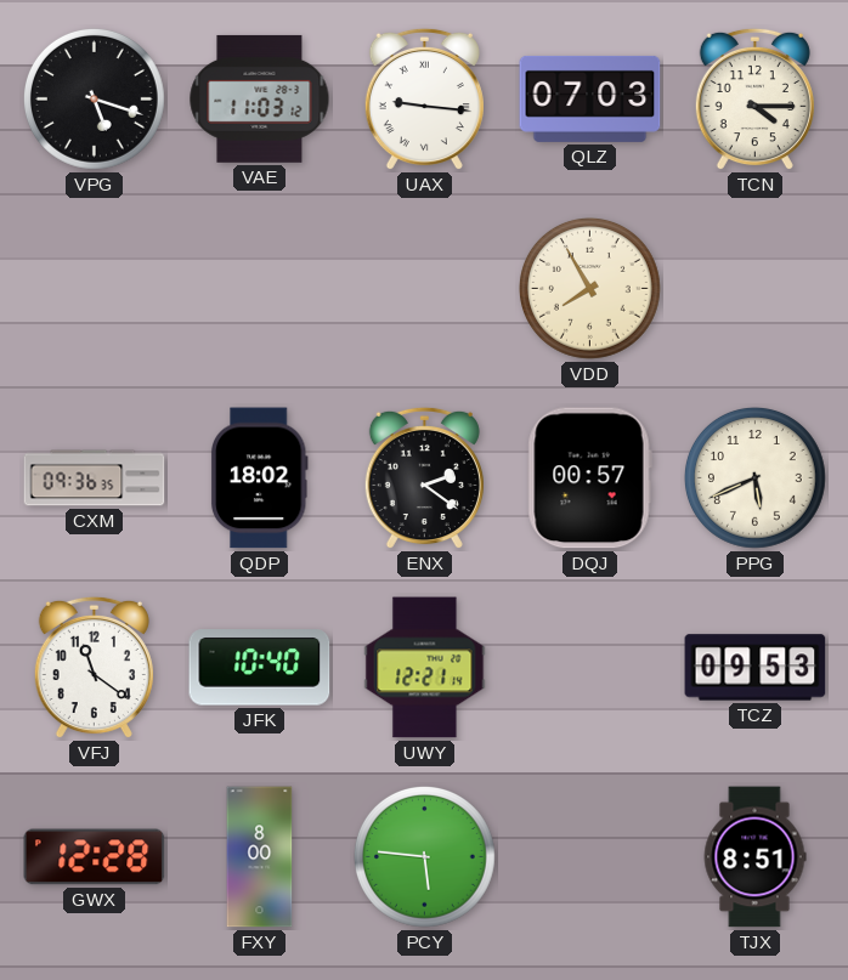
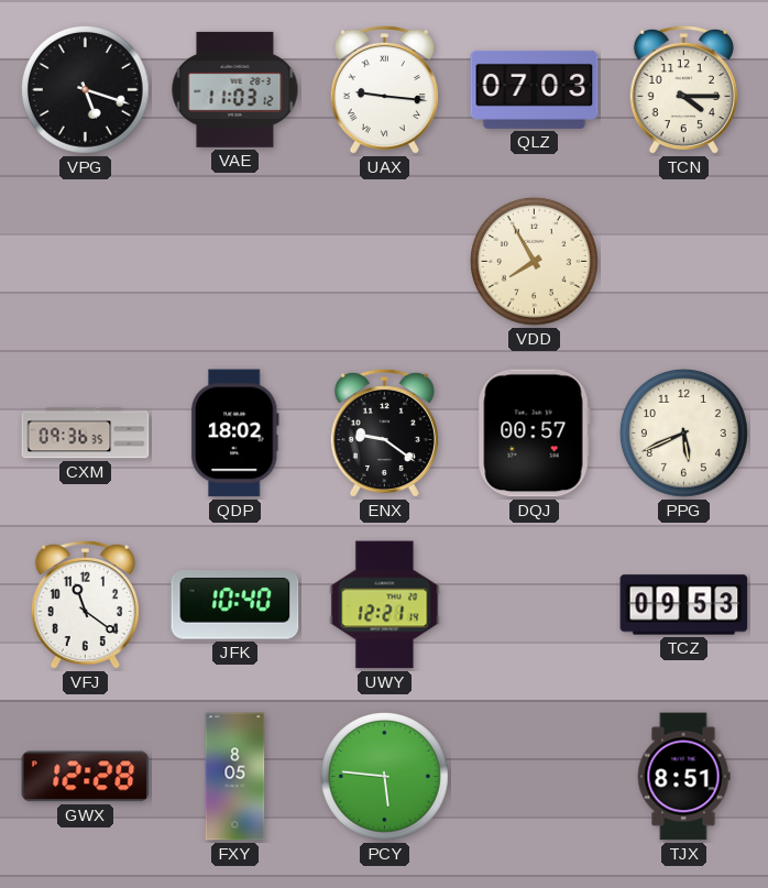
ENX: 2:21 -> 9:21 (384, 434)
FXY: 8:00 -> 8:05 (235, 777)
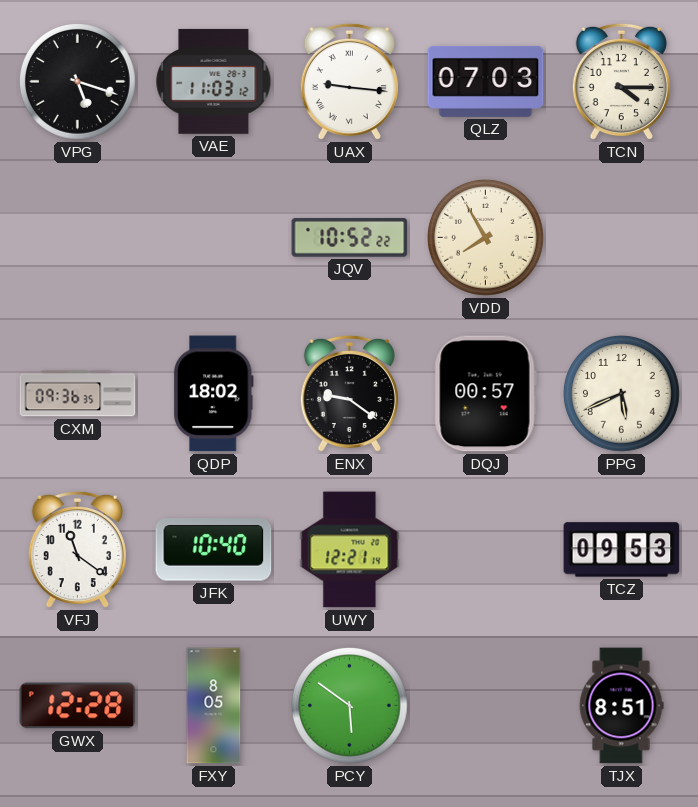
JQV: none -> 10:52 (350, 238)
PCY: 5:46 -> 5:51 (350, 706)
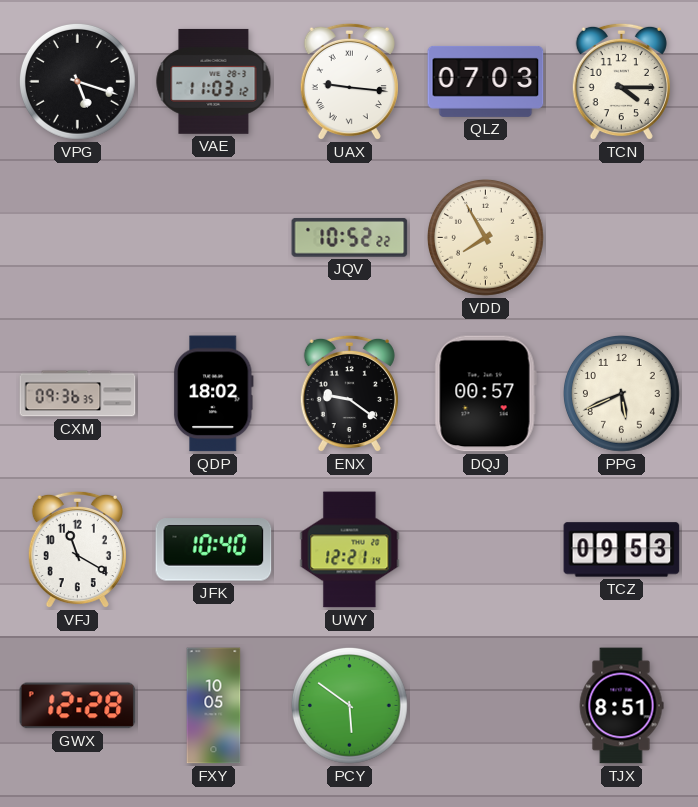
VFJ: 11:21 -> 11:20 (77, 550)
FXY: 8:05 -> 10:05 (214, 706)
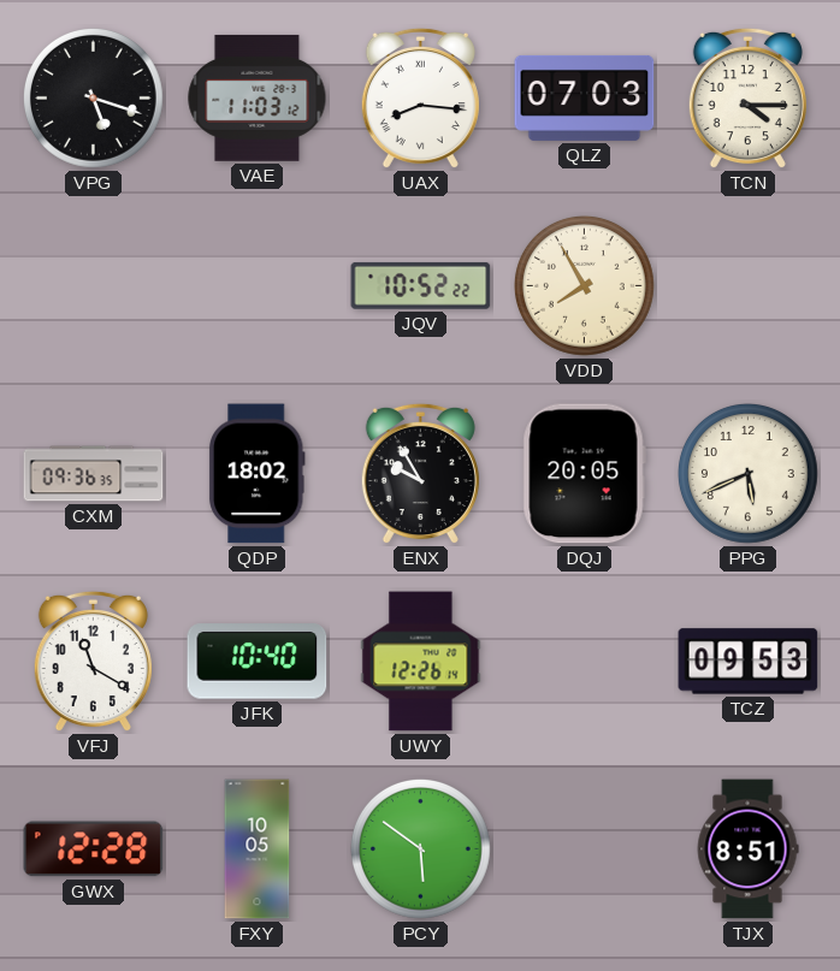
UAX: 9:16 -> 8:16 (420, 99)
ENX: 9:21 -> 9:55 (420, 474)
DQJ: 00:57 -> 20:05 (584, 474)
UWY: 12:21 -> 12:26 (421, 662)
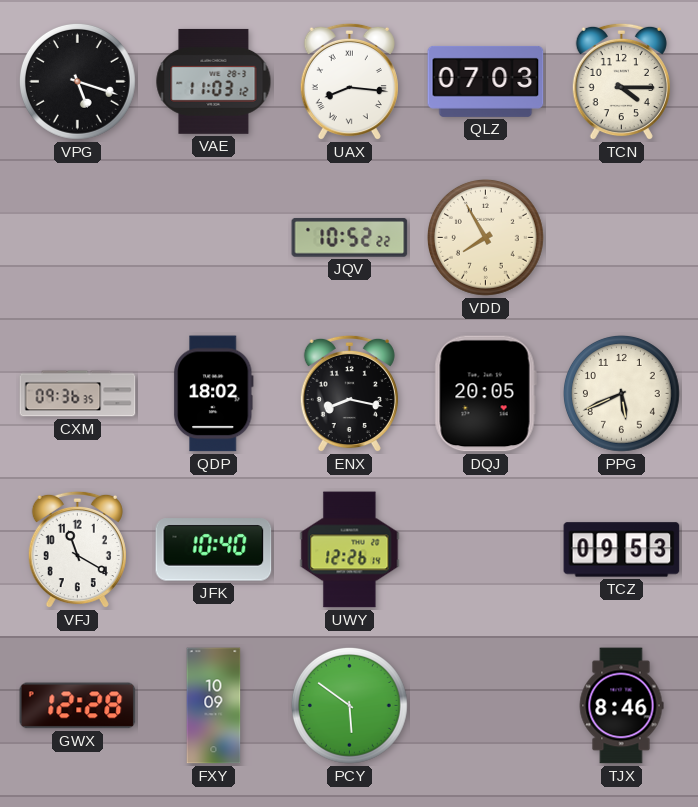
ENX: 9:55 -> 8:17 (349, 394)
FXY: 10:05 -> 10:09 (214, 706)
TJX: 8:51 -> 8:46 (621, 706)
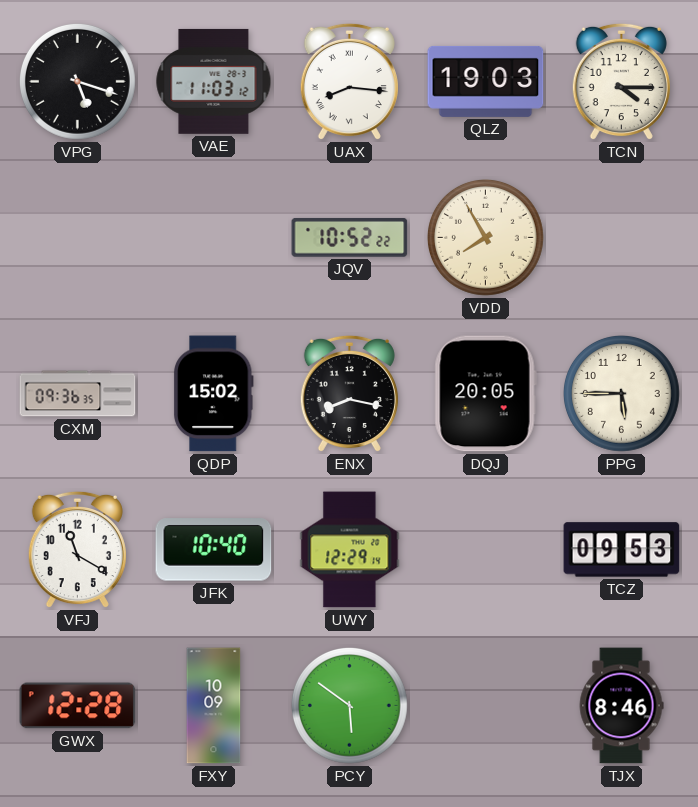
QLZ: 07:03 -> 19:03 (486, 81)
QDP: 18:02 -> 15:02 (213, 394)
PPG: 5:41 -> 5:45 (622, 394)
UWY: 12:26 -> 12:29 (350, 550)
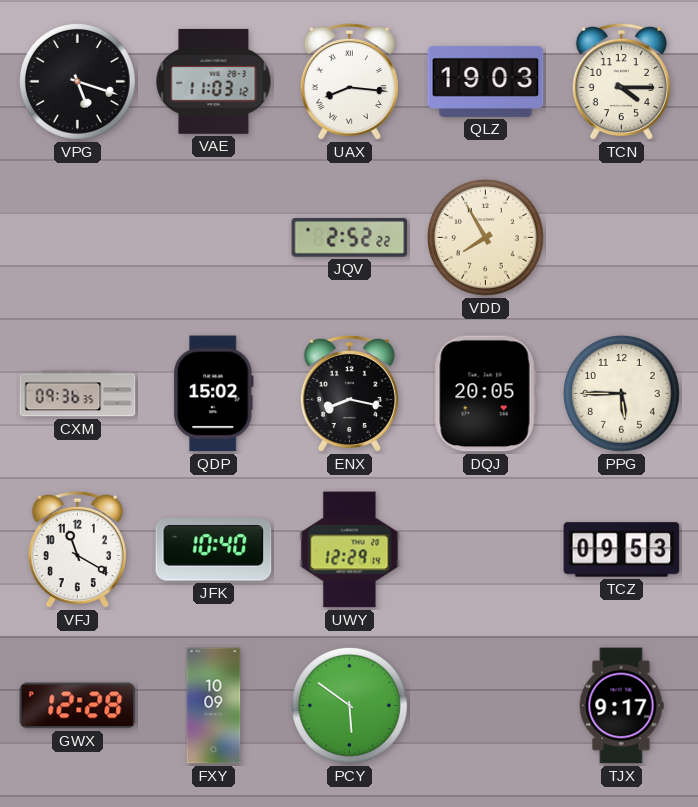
JQV: 10:52 -> 2:52 (350, 238)
TJX: 8:46 -> 9:17 (621, 706)
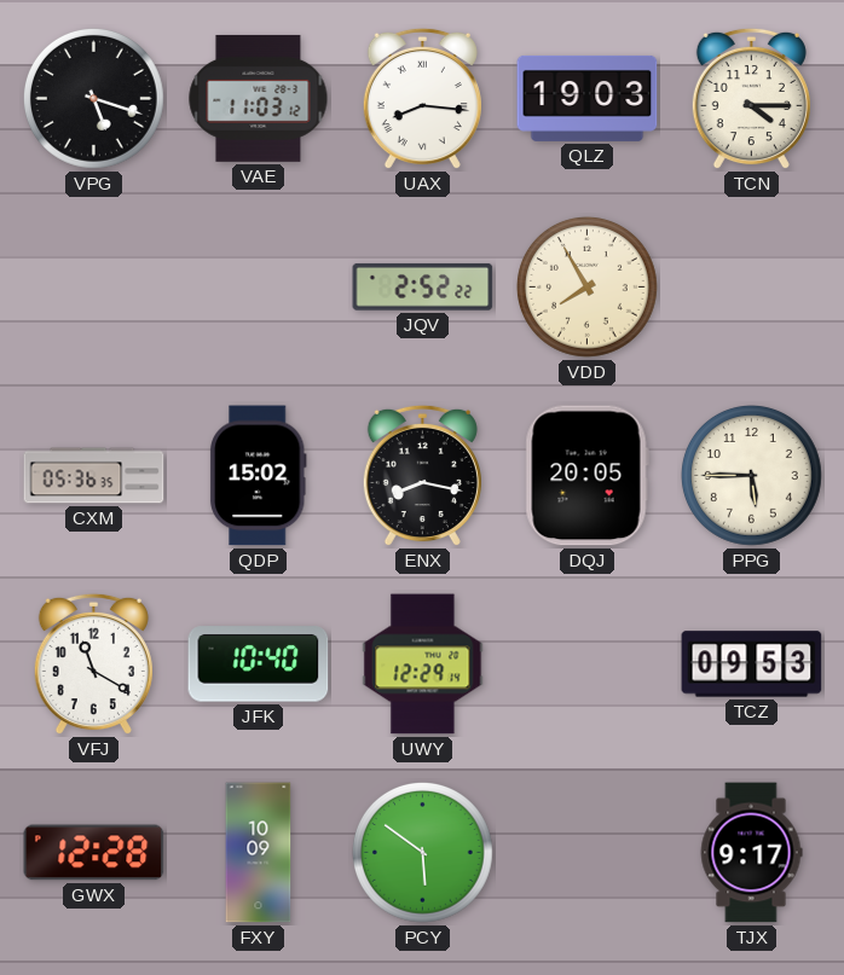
CXM: 09:36 -> 05:36 (94, 476)
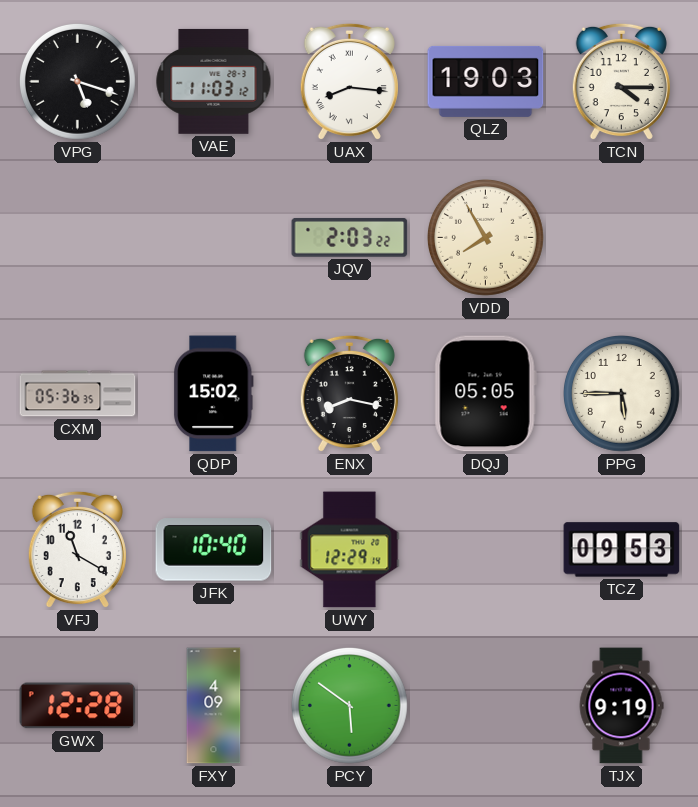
JQV: 2:52 -> 2:03 (350, 238)
DQJ: 20:05 -> 05:05 (485, 394)
FXY: 10:09 -> 4:09 (214, 706)
TJX: 9:17 -> 9:19 (621, 706)
